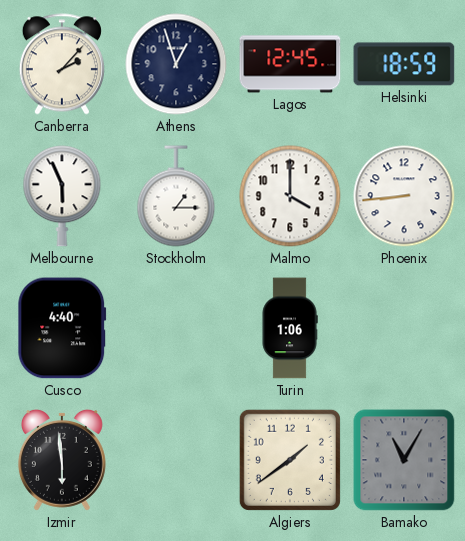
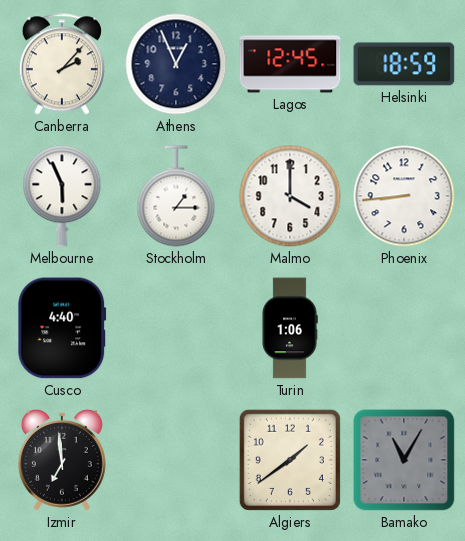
Athens: 12:57 -> 12:56 (176, 64)
Izmir: 5:59 -> 6:59 (62, 460)
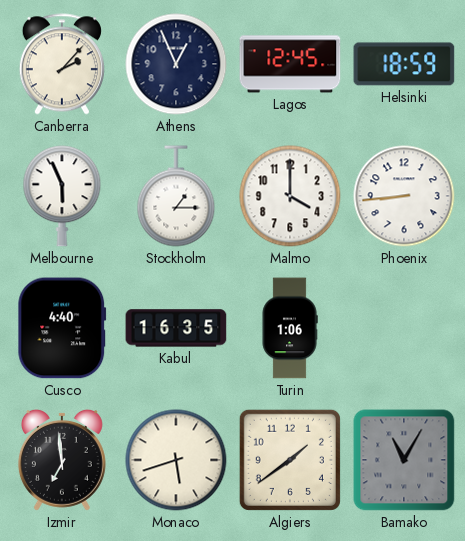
Kabul: none -> 16:35 (176, 328)
Monaco: none -> 5:42 (176, 460)
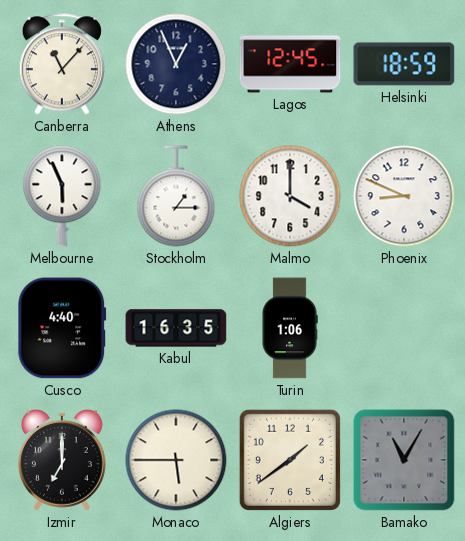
Canberra: 2:07 -> 11:07 (62, 64)
Phoenix: 8:44 -> 8:49 (404, 196)
Izmir: 6:59 -> 7:00 (62, 460)
Monaco: 5:42 -> 5:45 (176, 460)
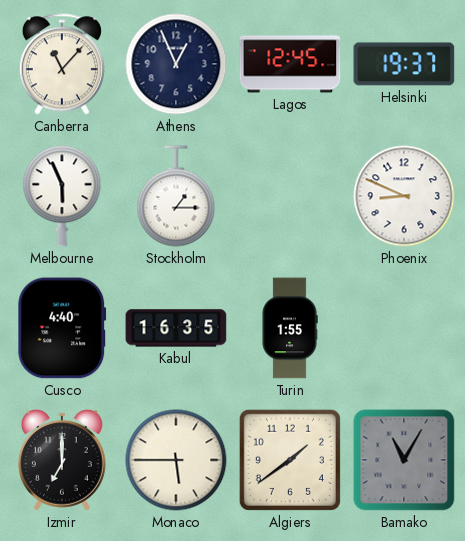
Helsinki: 18:59 -> 19:37 (404, 64)
Malmo: 4:00 -> none (290, 196)
Turin: 1:06 -> 1:55 (290, 328)
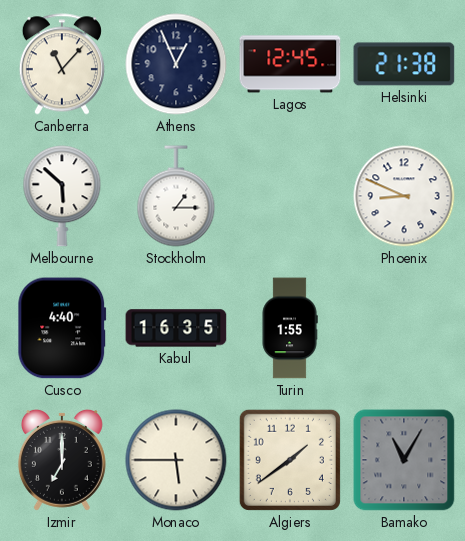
Helsinki: 19:37 -> 21:38 (404, 64)
Melbourne: 5:56 -> 5:52 (62, 196)
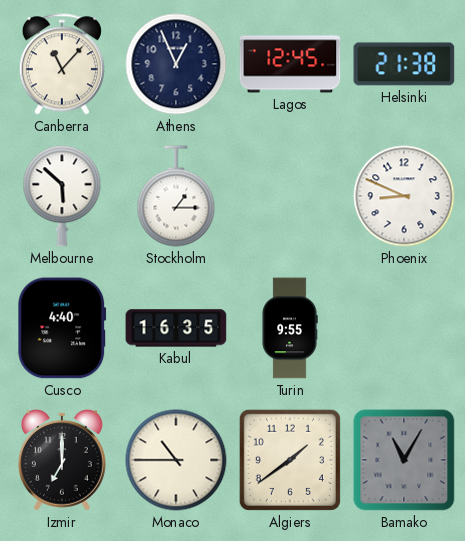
Turin: 1:55 -> 9:55 (290, 328)
Monaco: 5:45 -> 10:45 (176, 460)
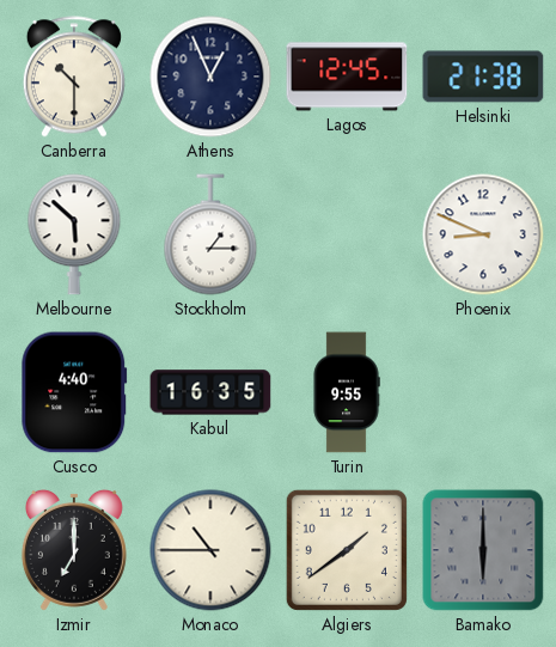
Canberra: 11:07 -> 10:30 (74, 77)
Bamako: 11:05 -> 6:00 (483, 550)
